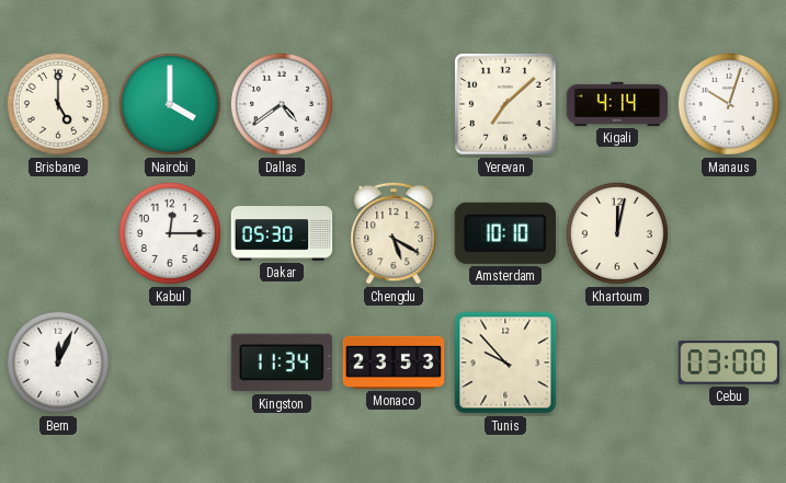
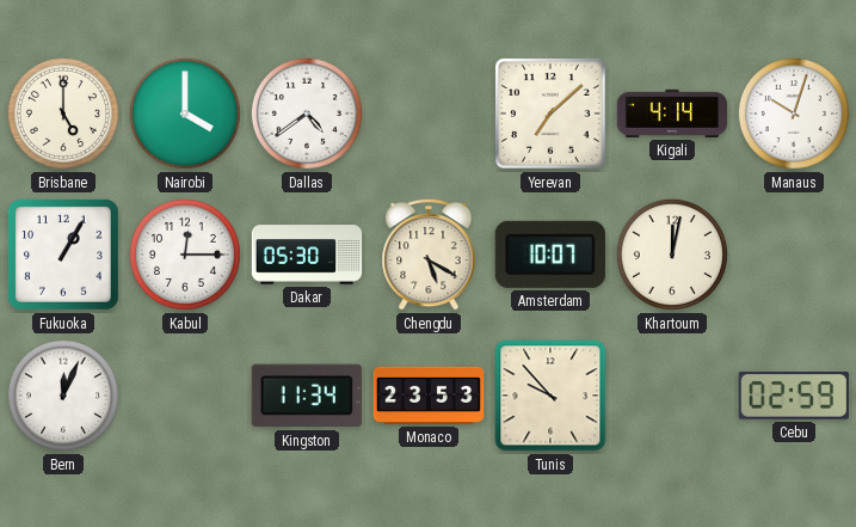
Fukuoka: none -> 1:05 (63, 255)
Amsterdam: 10:10 -> 10:07 (550, 255)
Cebu: 03:00 -> 02:59 (793, 397)
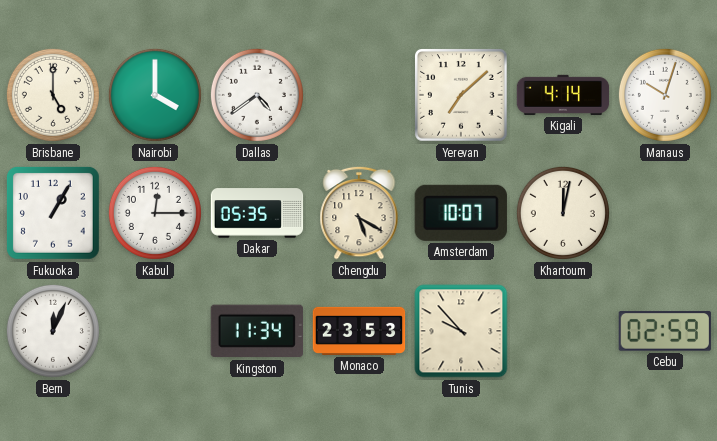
Dakar: 05:30 -> 05:35 (257, 213)
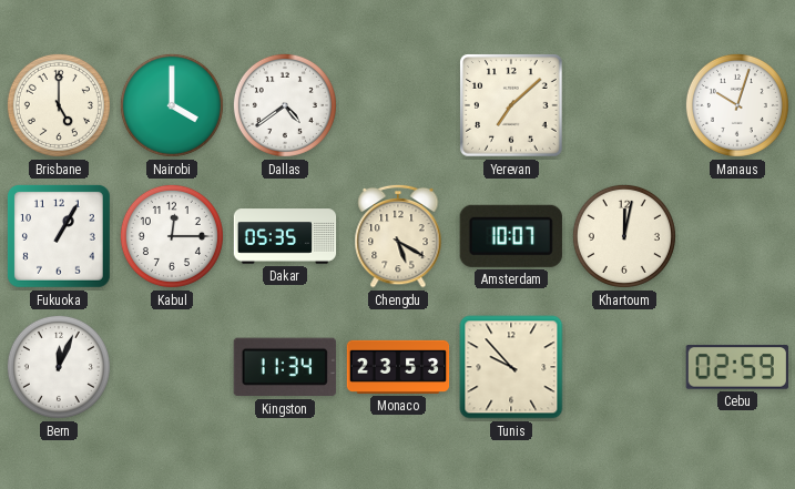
Kigali: 4:14 -> none (563, 95)
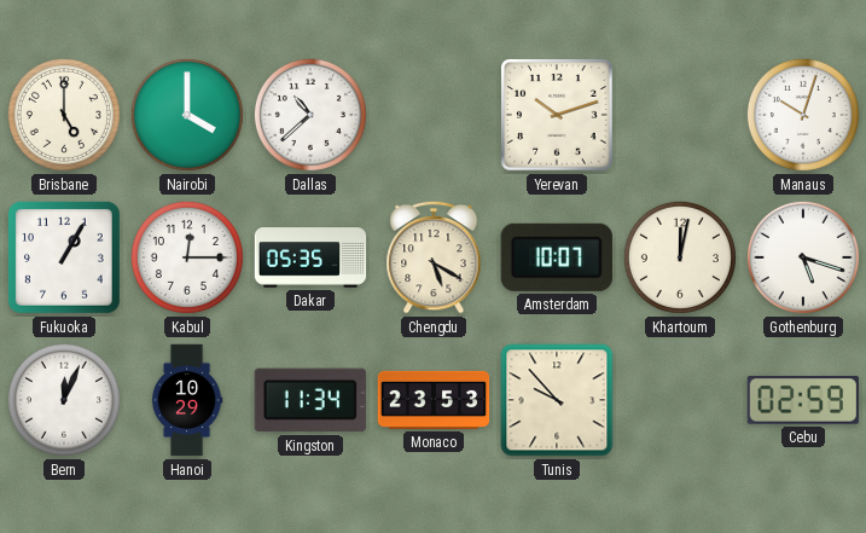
Dallas: 4:39 -> 10:38 (310, 115)
Yerevan: 7:08 -> 10:12 (558, 116)
Gothenburg: none -> 5:18 (803, 257)
Hanoi: none -> 10:29 (187, 400)
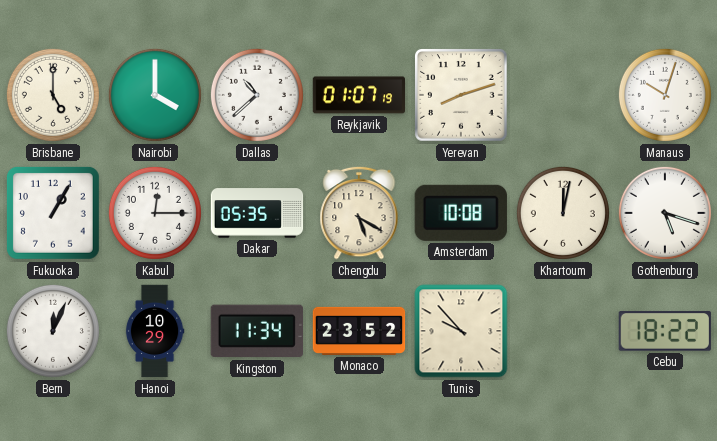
Reykjavik: none -> 01:07 (359, 95)
Yerevan: 10:12 -> 8:12 (462, 96)
Amsterdam: 10:07 -> 10:08 (461, 213)
Monaco: 23:53 -> 23:52 (359, 331)
Cebu: 02:59 -> 18:22 (664, 332)
